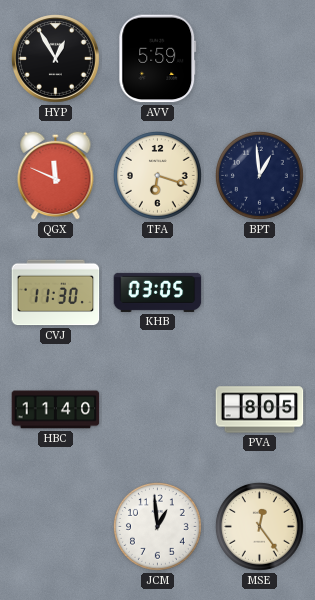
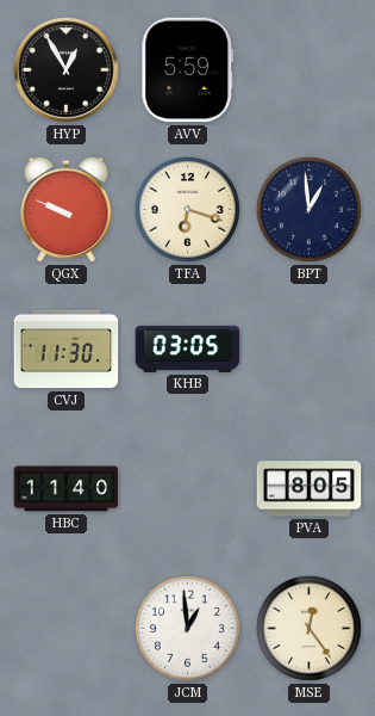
QGX: 11:49 -> 9:49 (67, 209)
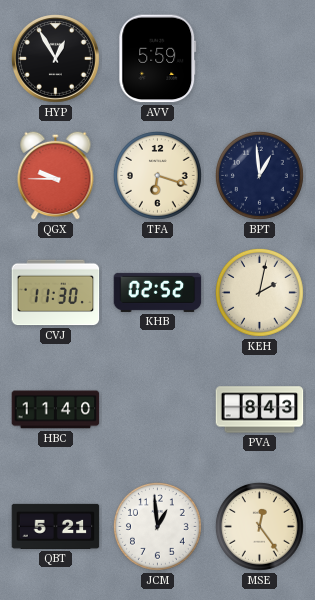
QGX: 9:49 -> 9:45 (56, 175)
KHB: 03:05 -> 02:52 (158, 292)
KEH: none -> 2:02 (260, 293)
PVA: 8:05 -> 8:43 (260, 410)
QBT: none -> 5:21 (56, 526)
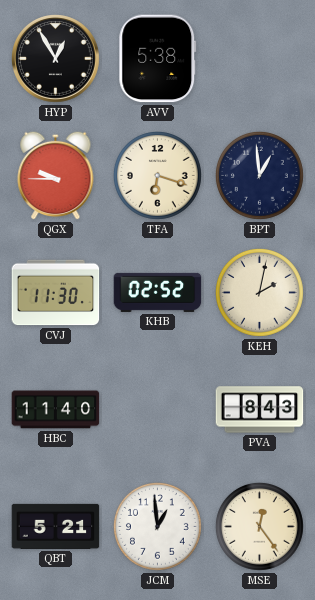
AVV: 5:59 -> 5:38 (158, 59)
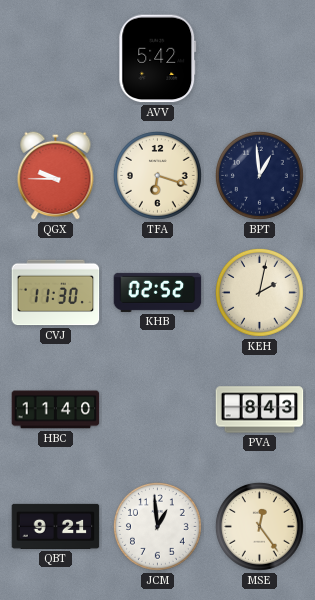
HYP: 12:55 -> none (56, 59)
AVV: 5:38 -> 5:42 (158, 59)
QBT: 5:21 -> 9:21 (56, 526)
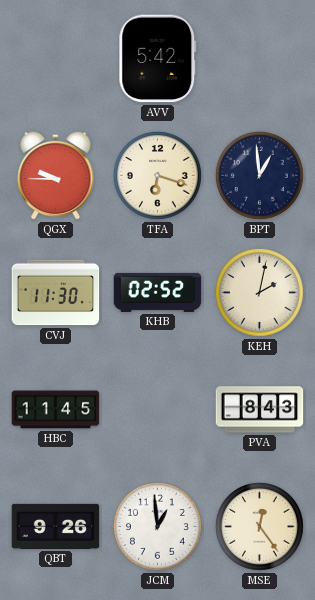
HBC: 11:40 -> 11:45 (56, 410)
QBT: 9:21 -> 9:26 (56, 526)
